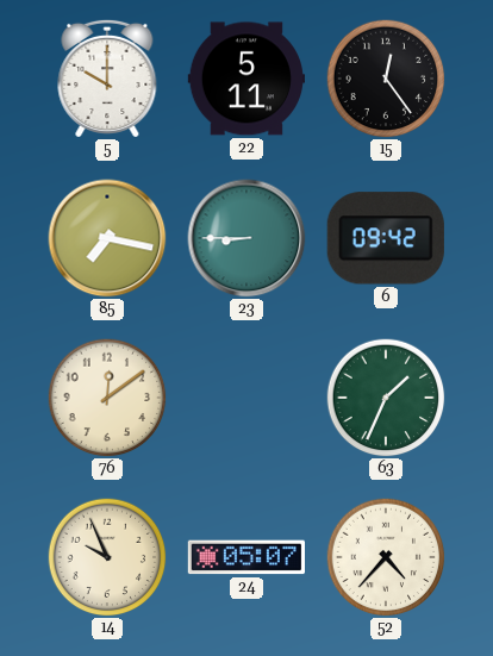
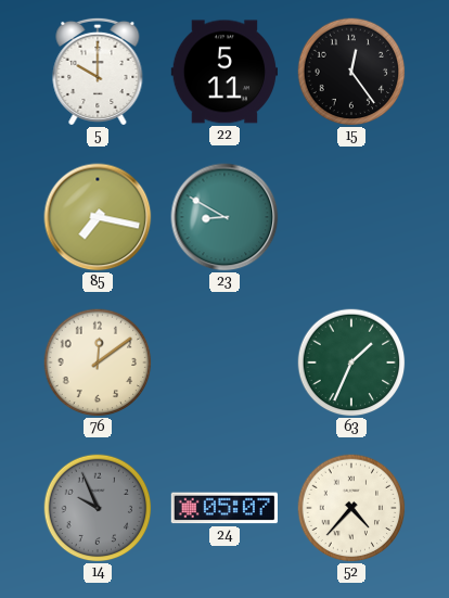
23: 8:45 -> 8:50 (224, 217)
6: 09:42 -> none (386, 238)
14 dial: cream -> grey (98, 508)
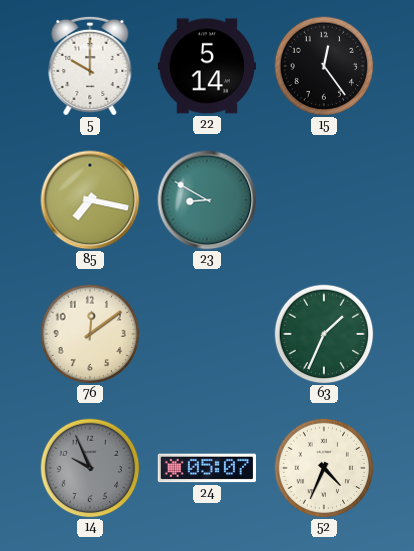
22: 5:11 -> 5:14 (206, 66)
52: 4:37 -> 4:34 (324, 468)
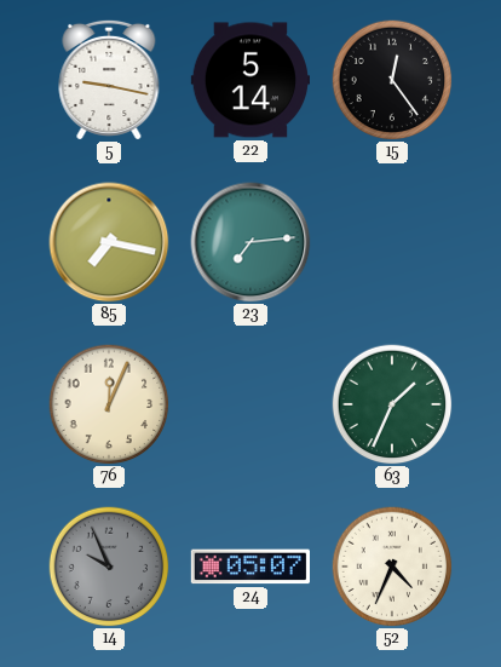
5: 10:00 -> 9:17 (109, 80)
23: 8:50 -> 7:14 (250, 242)
76: 12:09 -> 12:04 (109, 404)
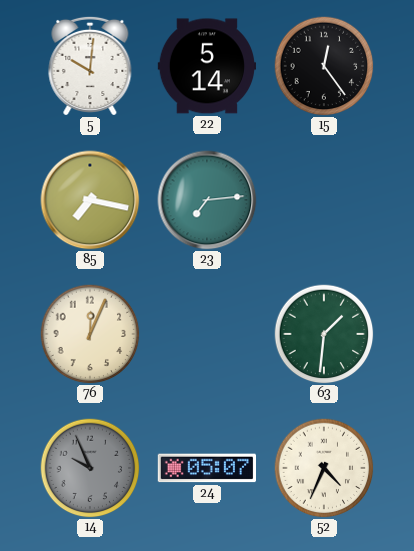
5: 9:17 -> 10:01 (90, 66)
63: 1:34 -> 1:31 (324, 334)
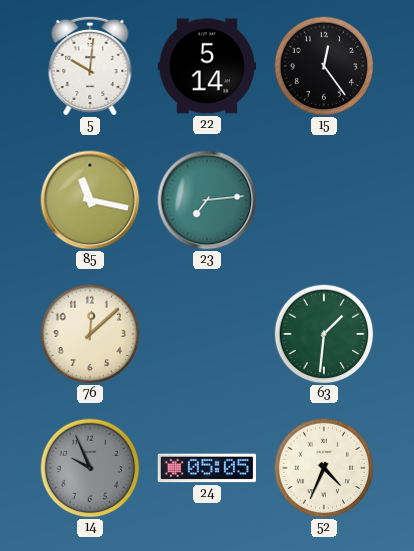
85: 7:17 -> 11:17 (90, 200)
76: 12:04 -> 12:08 (90, 334)
24: 05:07 -> 05:05 (206, 468)
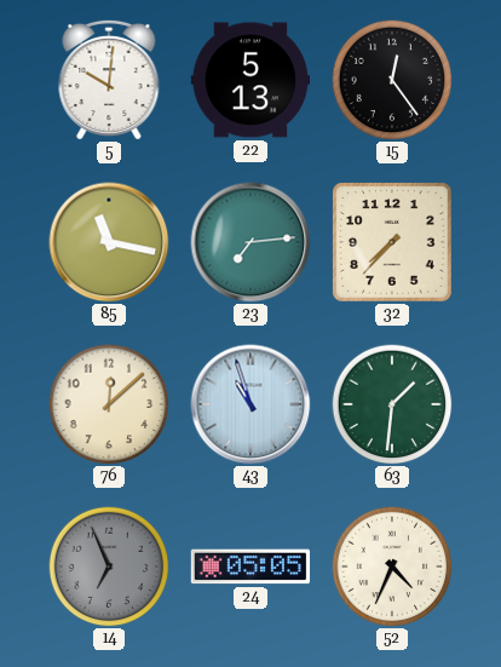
22: 5:14 -> 5:13 (249, 80)
32: none -> 7:37 (393, 243)
43: none -> 10:57 (250, 404)
14: 9:56 -> 6:56 (109, 567)
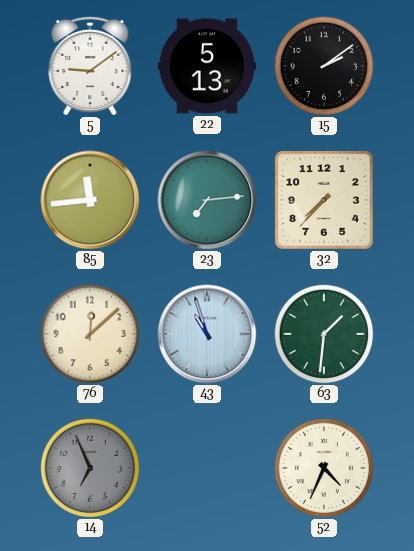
5: 10:01 -> 9:09 (90, 66)
15: 12:24 -> 2:09 (324, 66)
85: 11:17 -> 11:44 (90, 200)
24: 05:05 -> none (249, 567)
